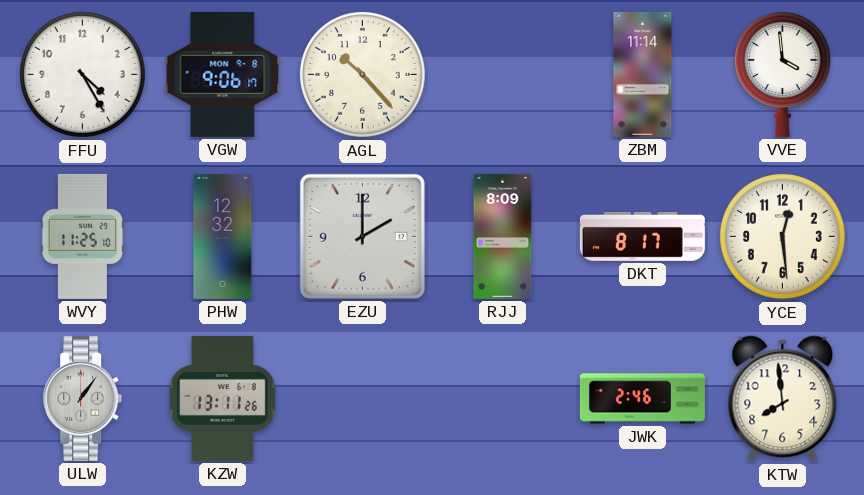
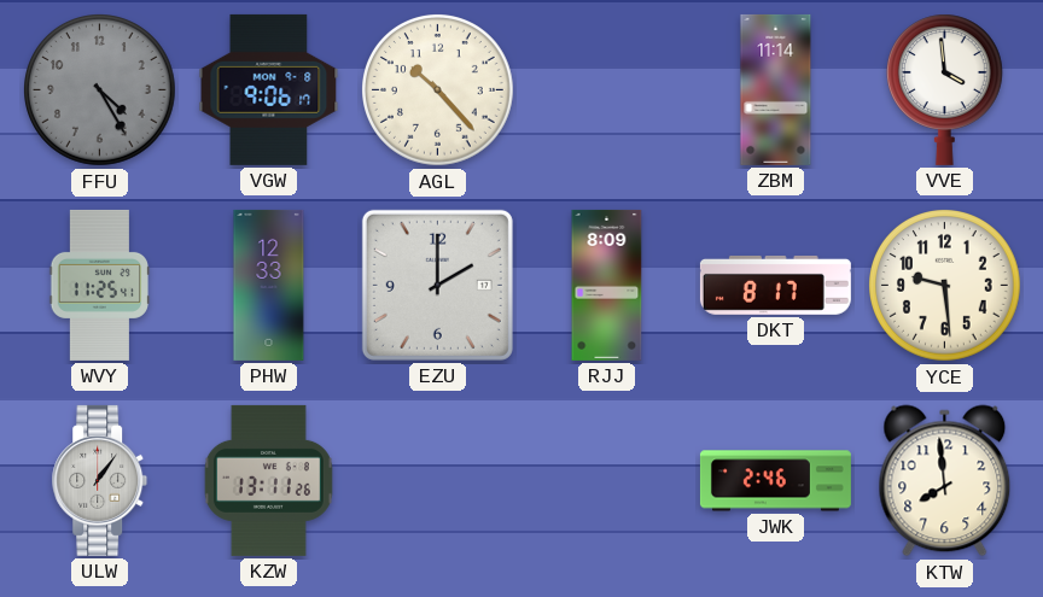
FFU dial: white -> grey (100, 90)
WVY: 11:25:10 -> 11:25:41 (100, 285)
PHW: 12:32 -> 12:33 (269, 285)
YCE: 12:29 -> 9:29 (945, 286)
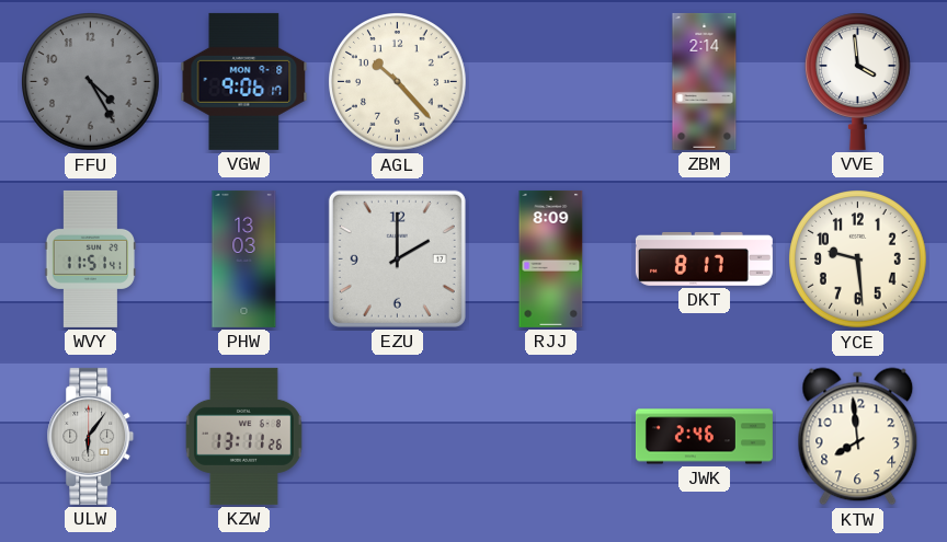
ZBM: 11:14 -> 2:14 (705, 81)
WVY: 11:25 -> 11:51 (91, 258)
PHW: 12:33 -> 13:03 (244, 258)
ULW: 1:06 -> 6:06 (91, 436)
